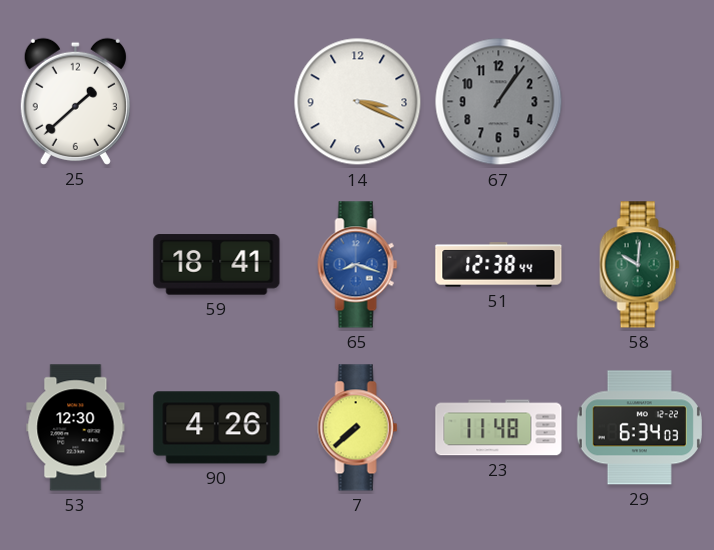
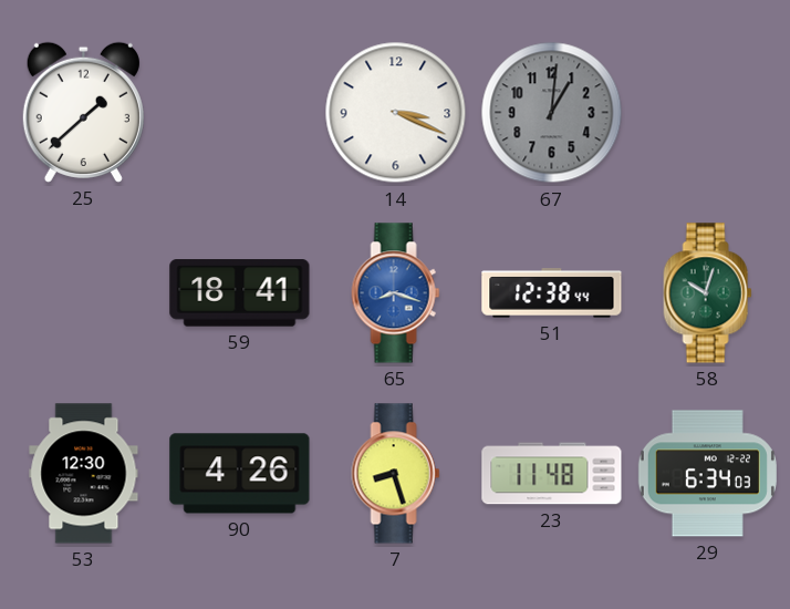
67: 1:06 -> 1:01 (552, 113)
58: 10:01 -> 10:03 (708, 293)
7: 7:38 -> 8:27 (396, 474)
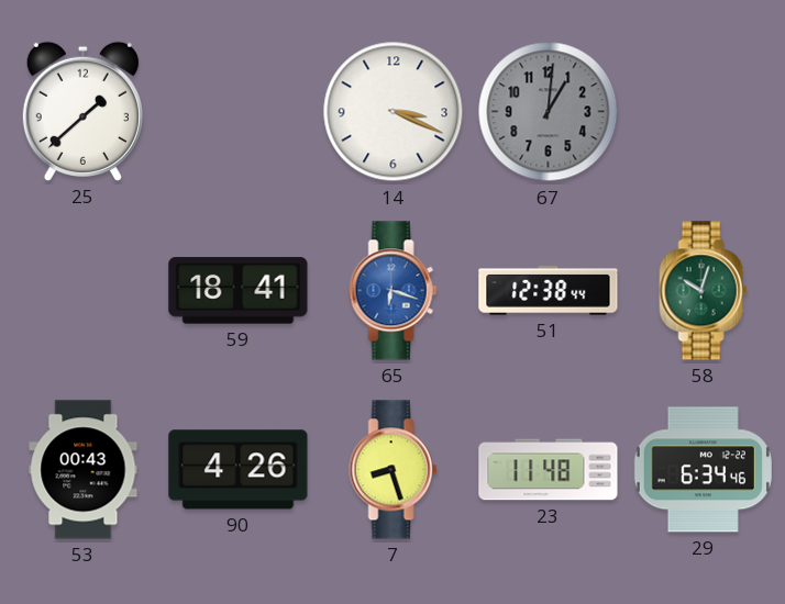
65: 8:18 -> 6:18 (394, 291)
53: 12:30 -> 00:43 (84, 470)
29: 6:34:03 -> 6:34:46 (703, 470)
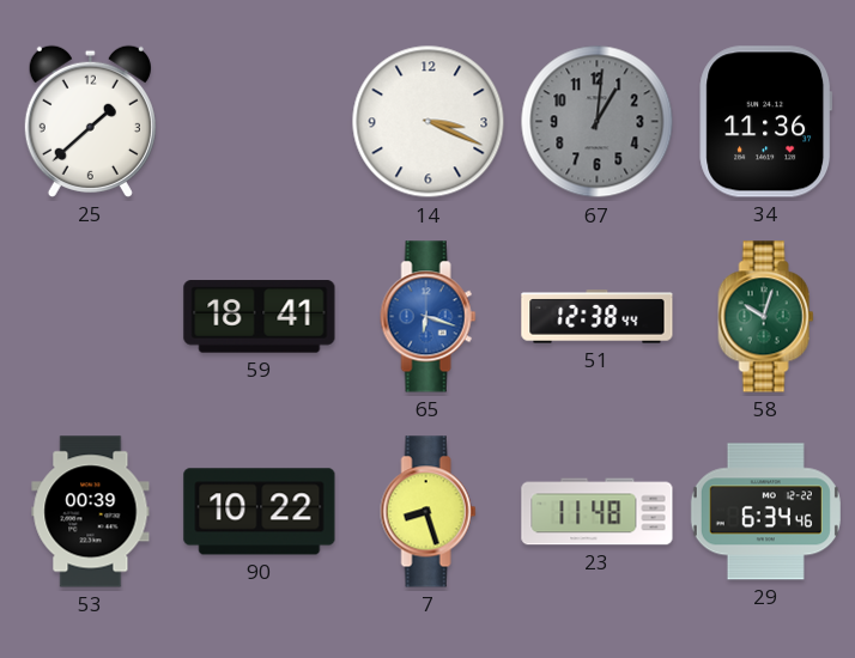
34: none -> 11:36 (766, 122)
53: 00:43 -> 00:39 (91, 512)
90: 4:26 -> 10:22 (260, 512)
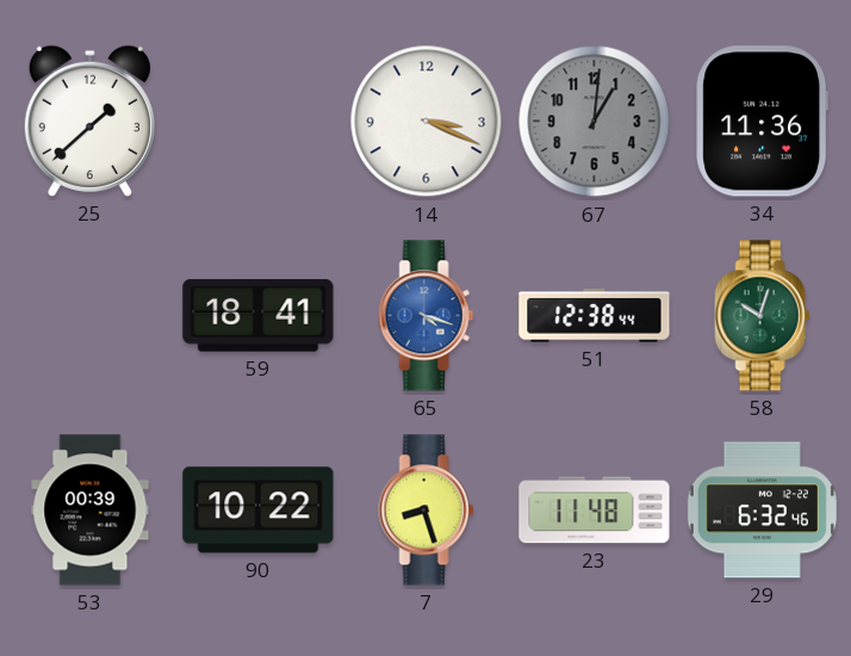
65: 6:18 -> 4:18 (427, 316)
29: 6:34 -> 6:32 (762, 510)
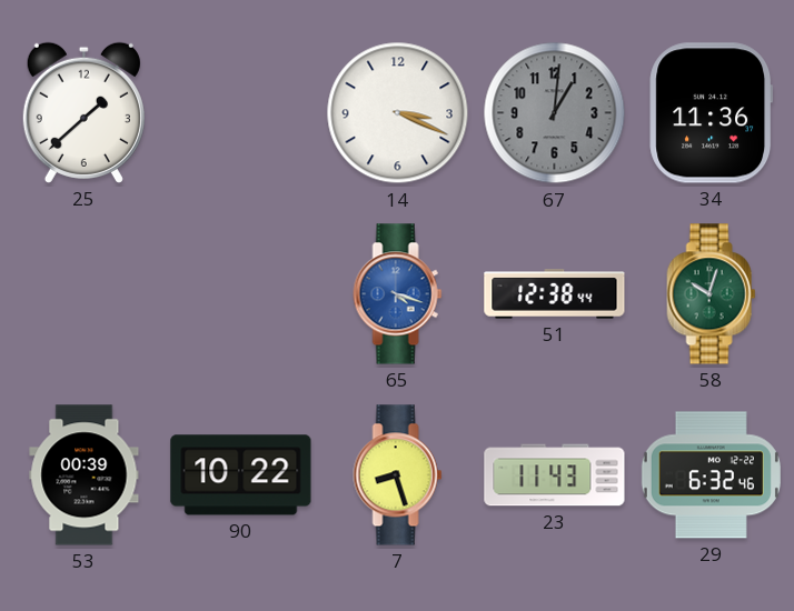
59: 18:41 -> none (259, 316)
23: 11:48 -> 11:43 (555, 475)
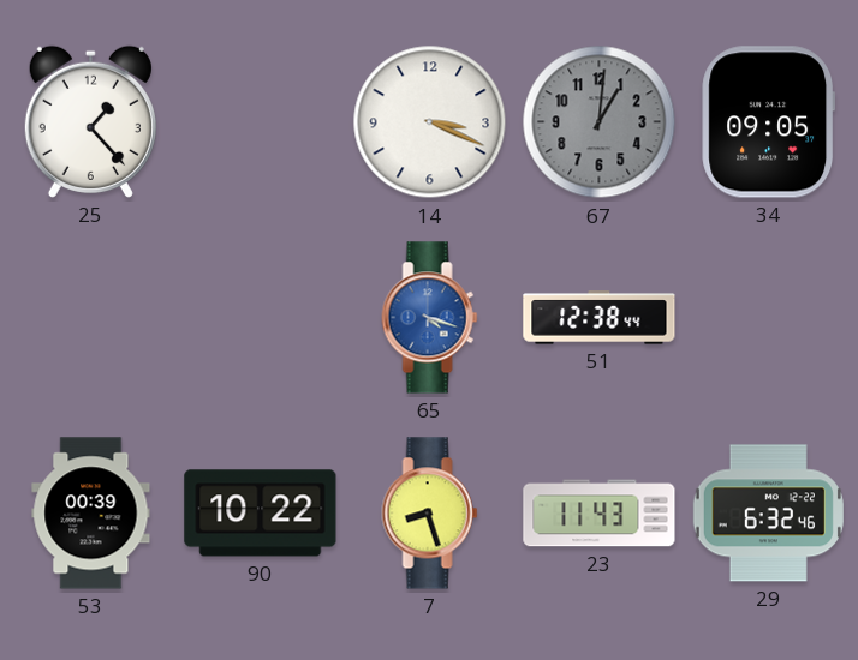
25: 1:38 -> 1:23 (90, 121)
34: 11:36 -> 09:05 (769, 122)
58: 10:03 -> none (712, 294)
